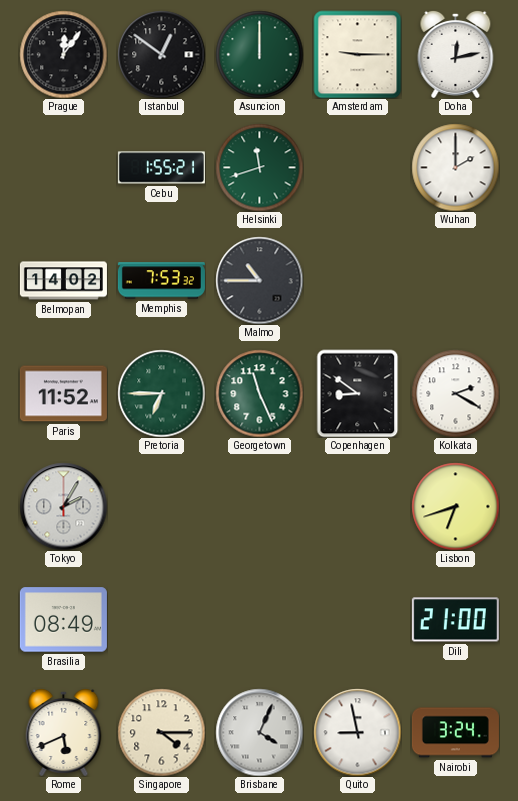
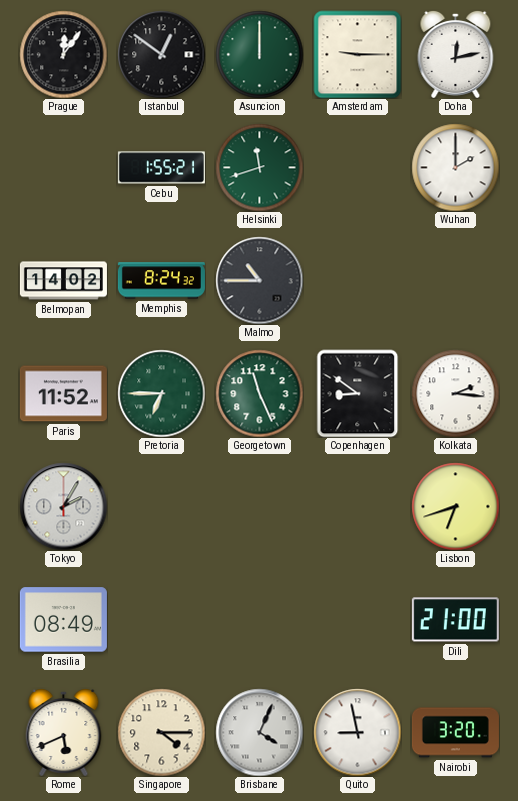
Memphis: 7:53 -> 8:24 (161, 281)
Kolkata: 2:20 -> 2:16 (455, 393)
Nairobi: 3:24 -> 3:20 (455, 733)
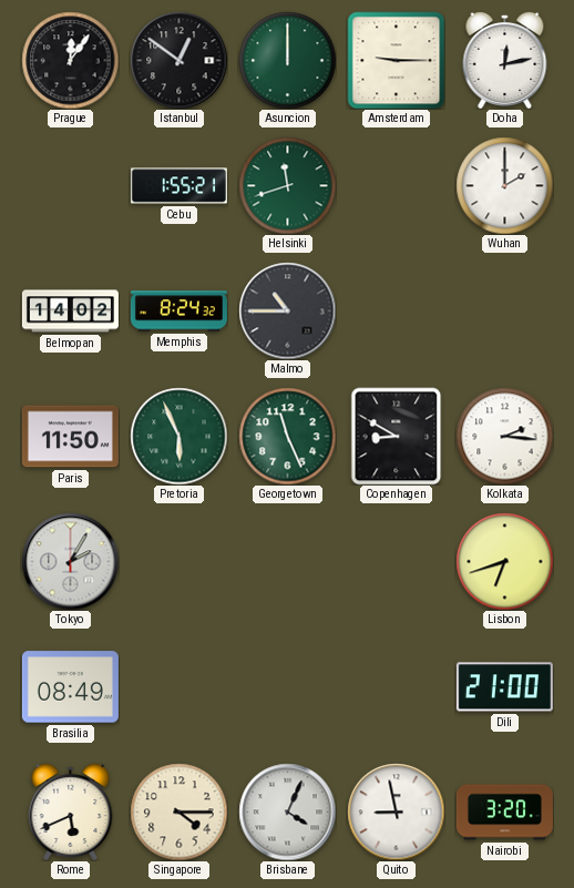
Paris: 11:52 -> 11:50 (70, 437)
Pretoria: 6:45 -> 5:56 (178, 436)
Copenhagen: 8:51 -> 8:50 (397, 436)
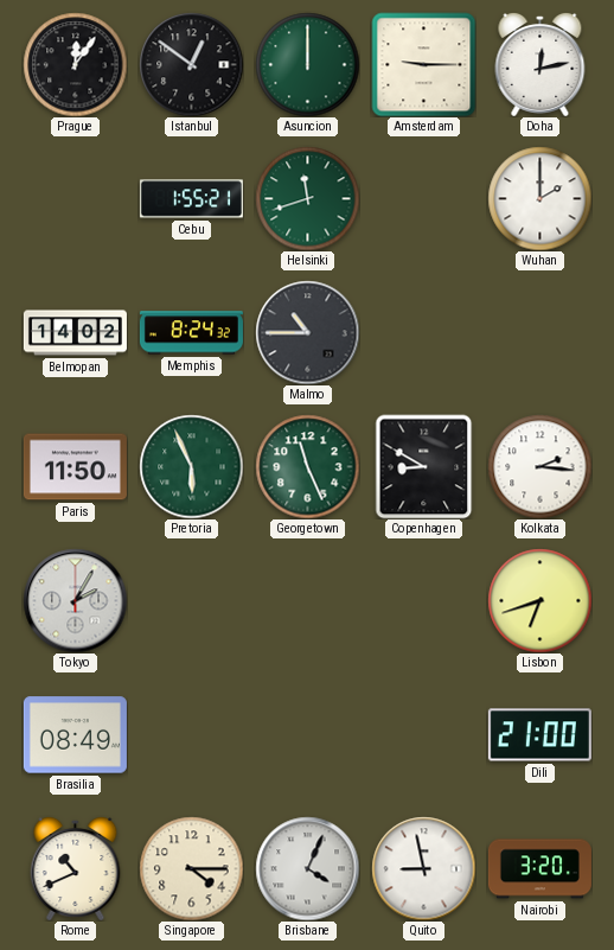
Rome: 5:41 -> 10:41 (76, 868)
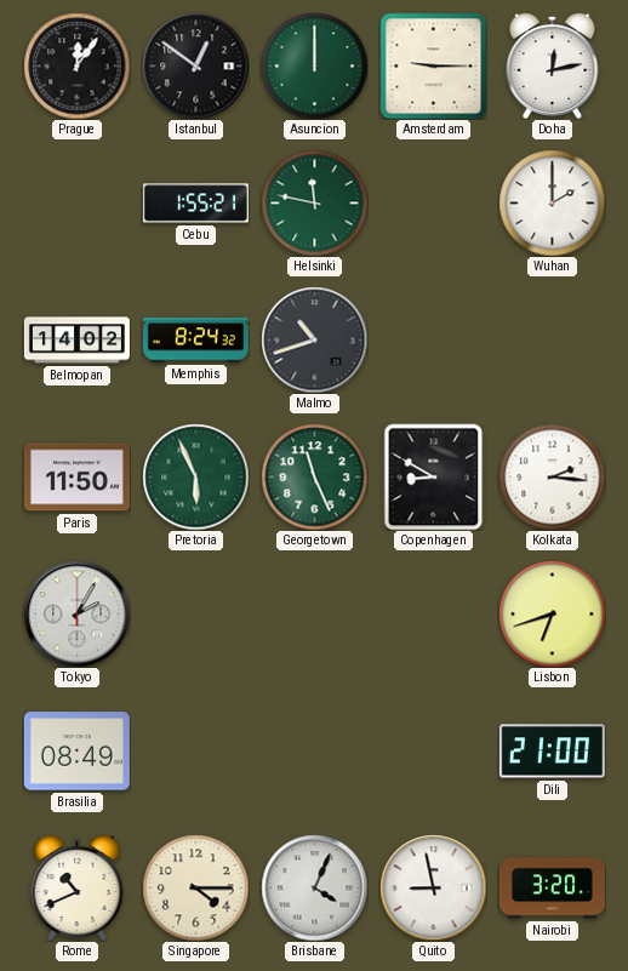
Helsinki: 11:42 -> 11:47 (314, 202)
Malmo: 10:45 -> 10:42 (314, 339)
